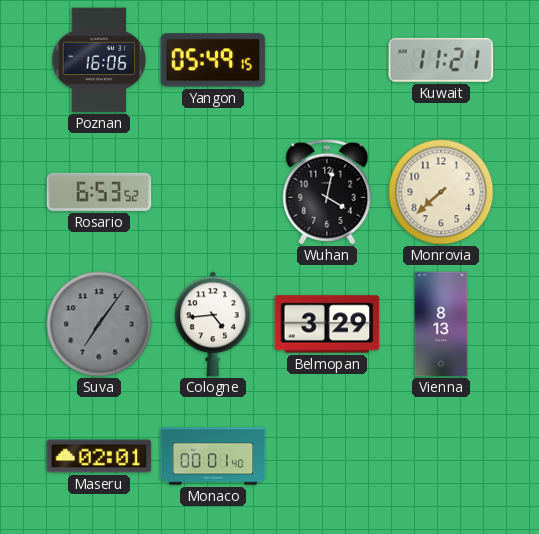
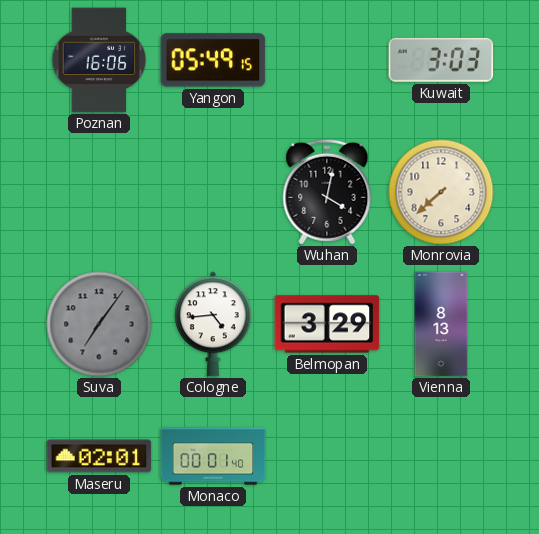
Kuwait: 11:21 -> 3:03 (441, 60)
Rosario: 6:53 -> none (99, 192)
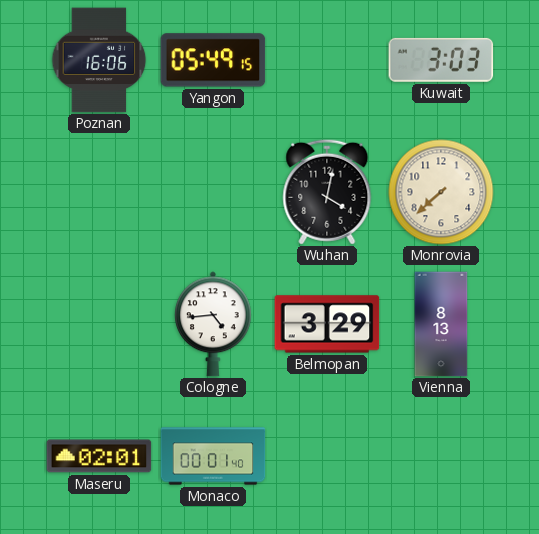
Suva: 7:06 -> none (99, 324)
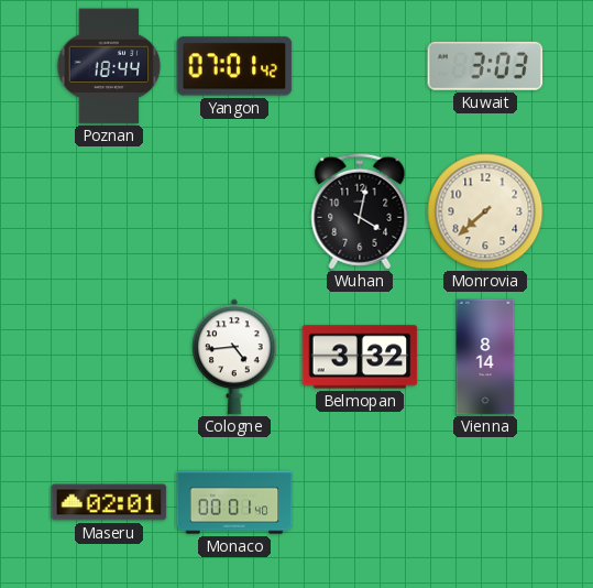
Poznan: 16:06 -> 18:44 (109, 66)
Yangon: 05:49 -> 07:01 (234, 66)
Belmopan: 3:29 -> 3:32 (360, 357)
Vienna: 8:13 -> 8:14 (485, 357)
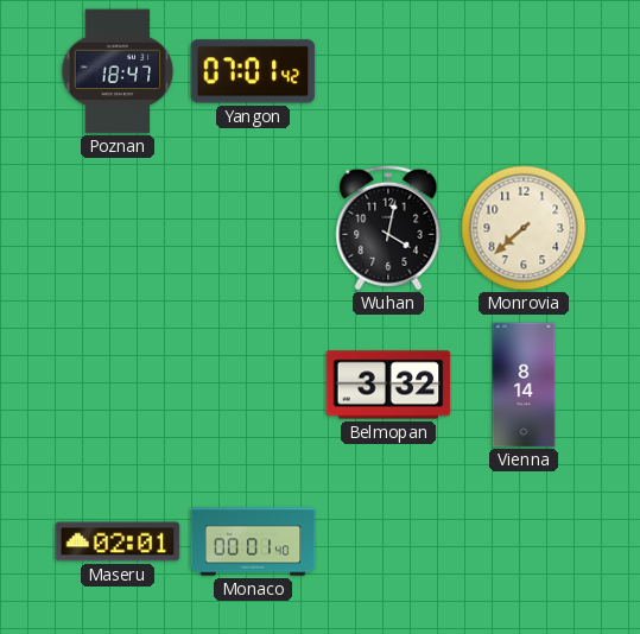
Poznan: 18:44 -> 18:47 (118, 71)
Kuwait: 3:03 -> none (485, 66)
Cologne: 4:44 -> none (235, 357)
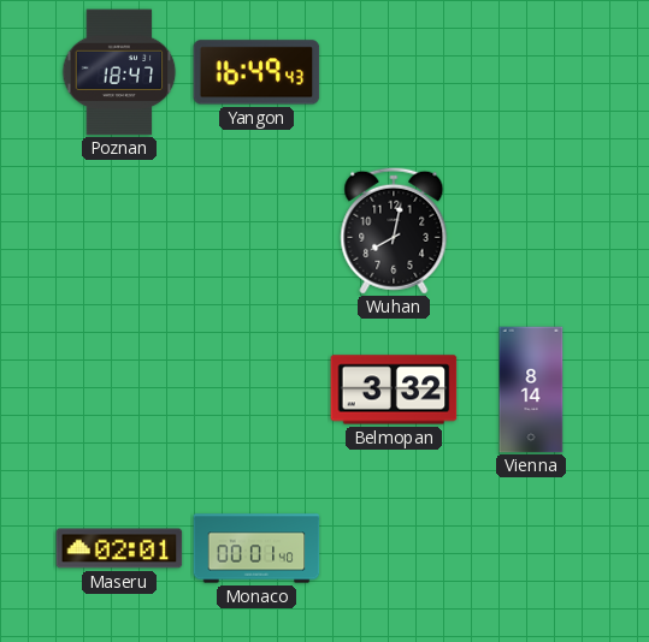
Yangon: 07:01 -> 16:49 (256, 72)
Wuhan: 4:02 -> 8:02 (394, 231)
Monrovia: 7:38 -> none (524, 228)
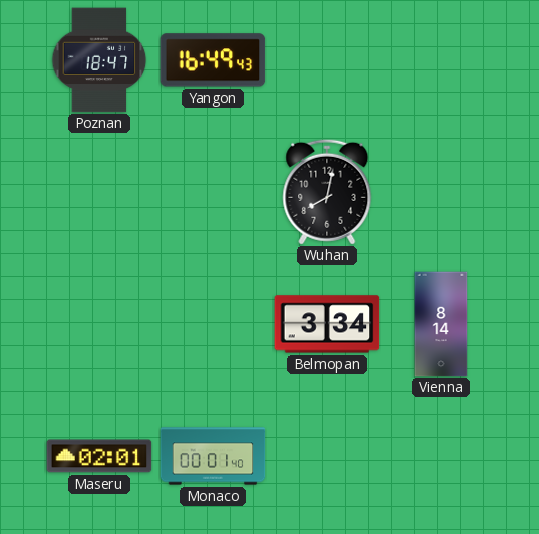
Belmopan: 3:32 -> 3:34 (327, 324)
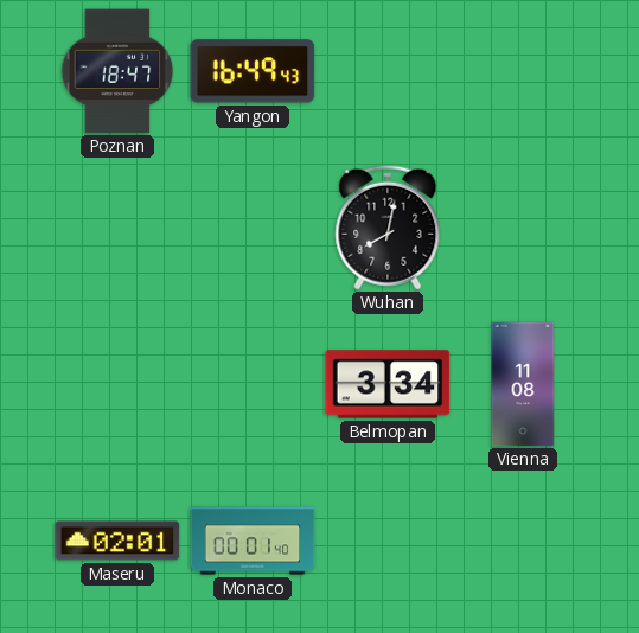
Vienna: 8:14 -> 11:08 (523, 384)
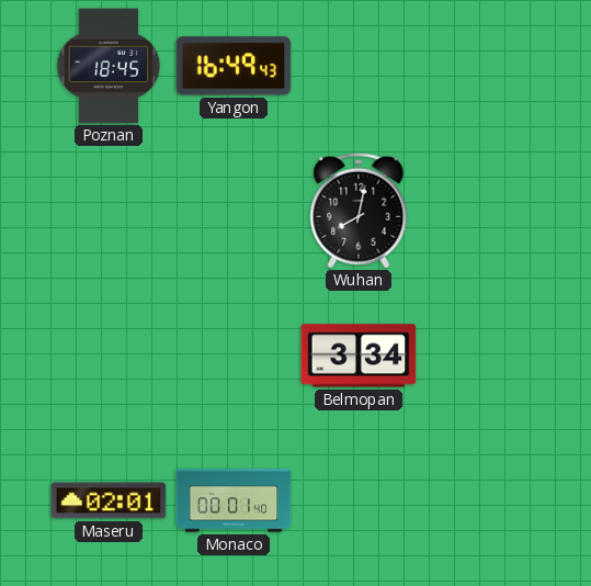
Poznan: 18:47 -> 18:45 (109, 66)
Vienna: 11:08 -> none (523, 384)
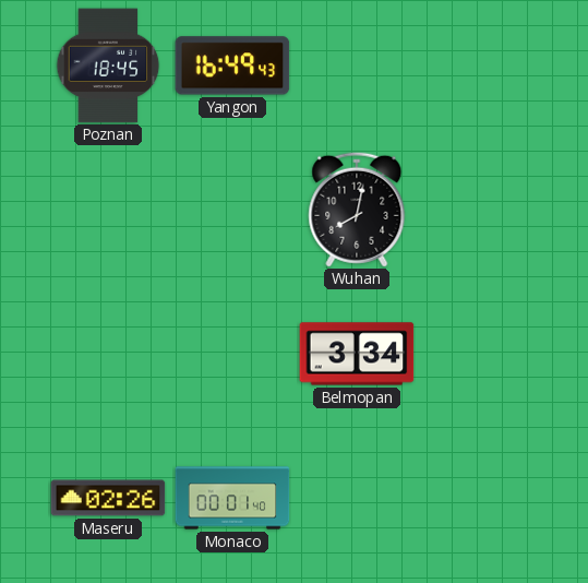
Maseru: 02:01 -> 02:26 (108, 498)
